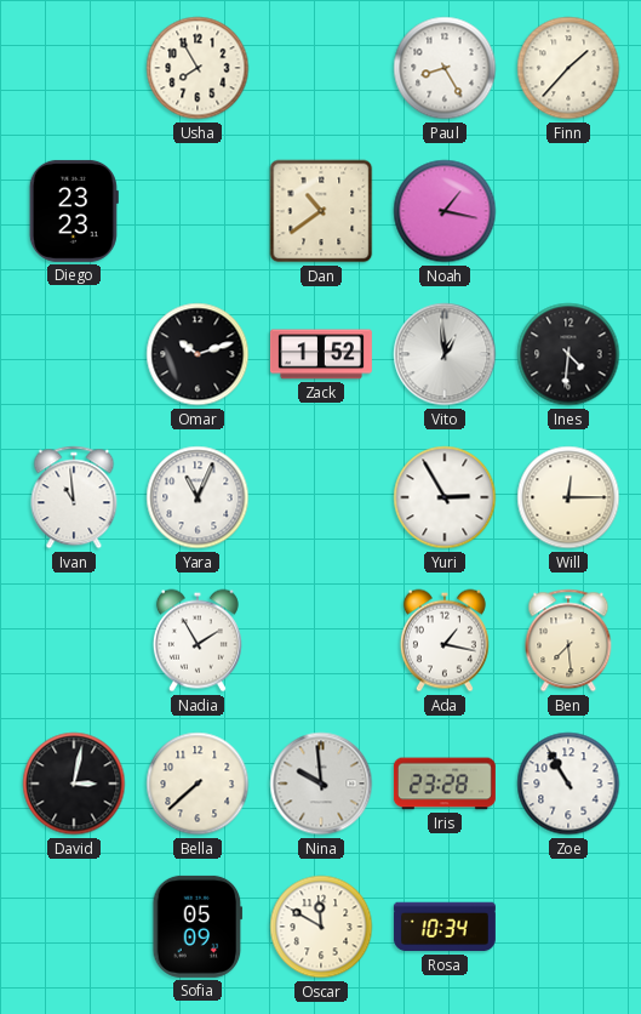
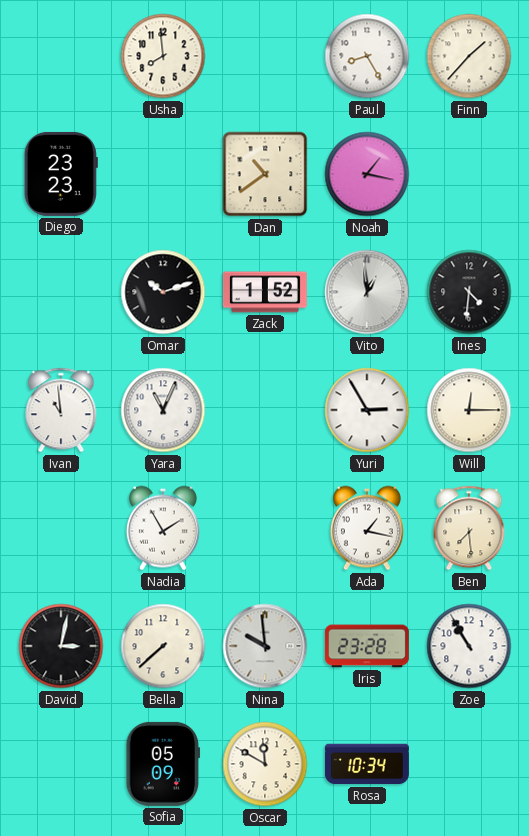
Usha: 7:55 -> 7:59 (163, 56)
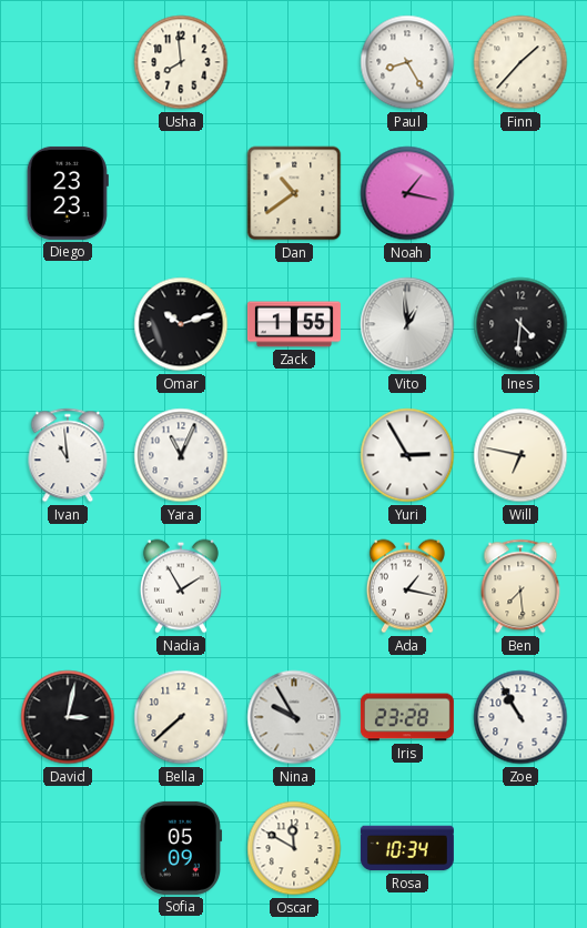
Zack: 1:52 -> 1:55 (294, 324)
Will: 12:15 -> 6:47 (520, 455)
Nina: 9:59 -> 9:55 (294, 717)
